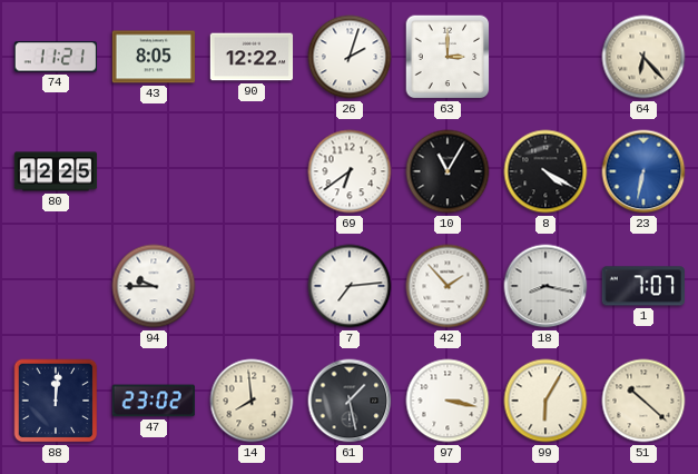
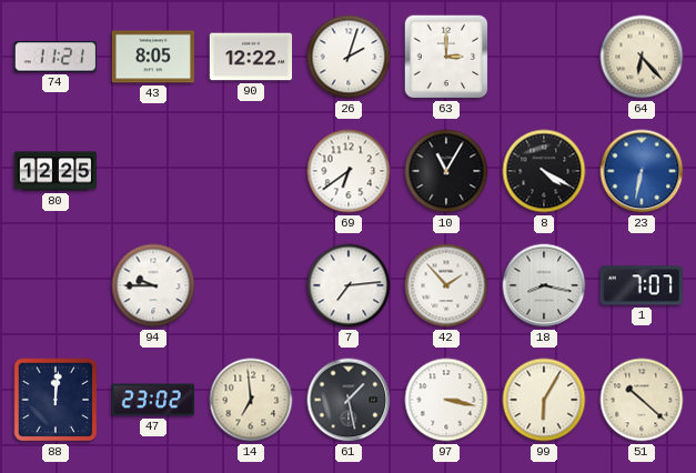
14: 7:59 -> 6:59 (251, 400)
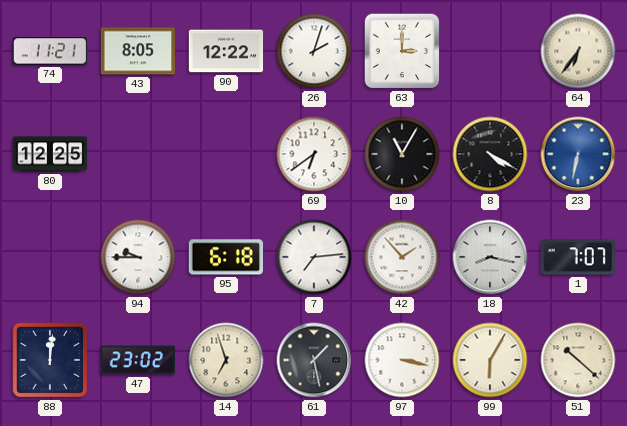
64: 6:23 -> 6:36 (578, 51)
95: none -> 6:18 (225, 257)
14: 6:59 -> 6:57 (226, 360)
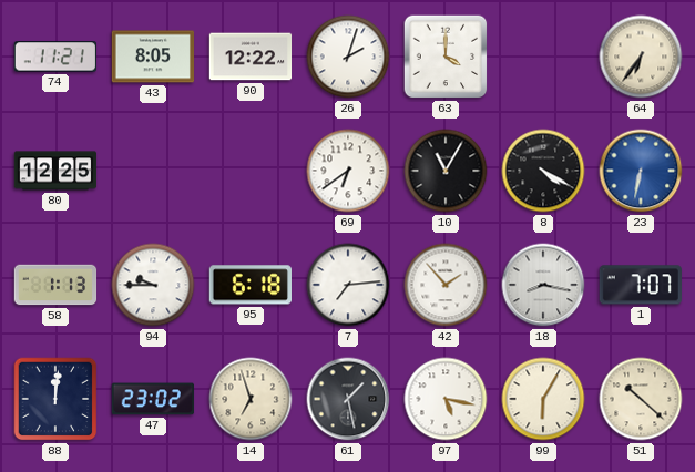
63: 3:00 -> 4:00 (446, 57)
58: none -> 1:13 (55, 285)
97: 3:17 -> 5:17 (446, 399)
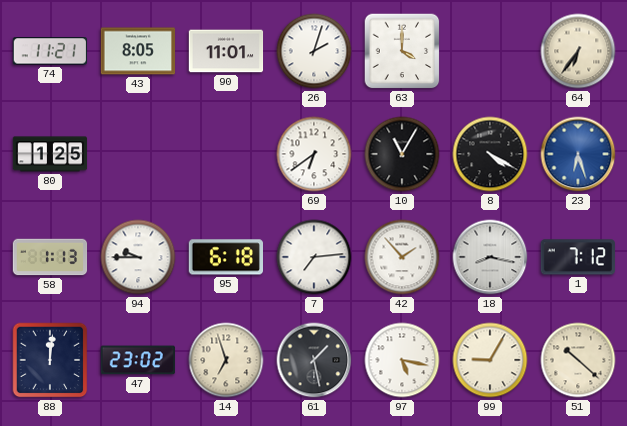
90: 12:22 -> 11:01 (226, 51)
80: 12:25 -> 1:25 (50, 154)
23: 6:32 -> 6:27 (578, 154)
1: 7:07 -> 7:12 (578, 257)
99: 6:05 -> 9:05 (490, 360)
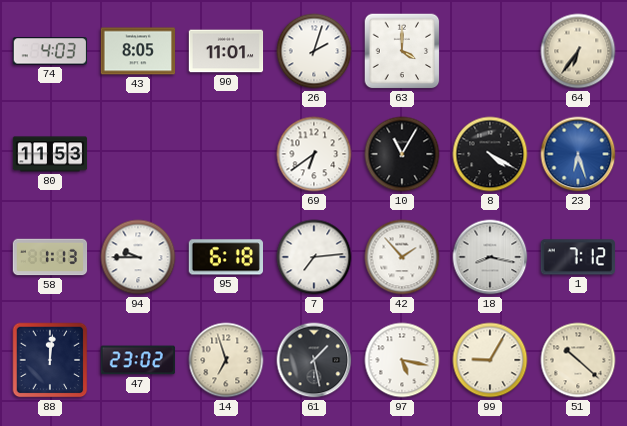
74: 11:21 -> 4:03 (49, 51)
80: 1:25 -> 11:53 (50, 154)
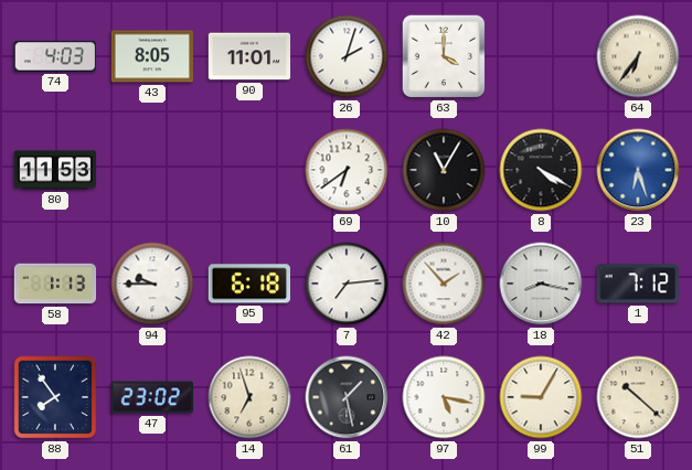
88: 12:01 -> 7:54 (55, 397)
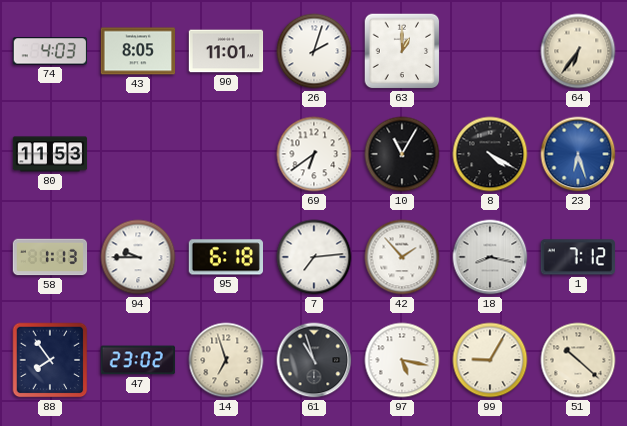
63: 4:00 -> 1:00 (402, 51)
61: 1:28 -> 10:57 (314, 360)
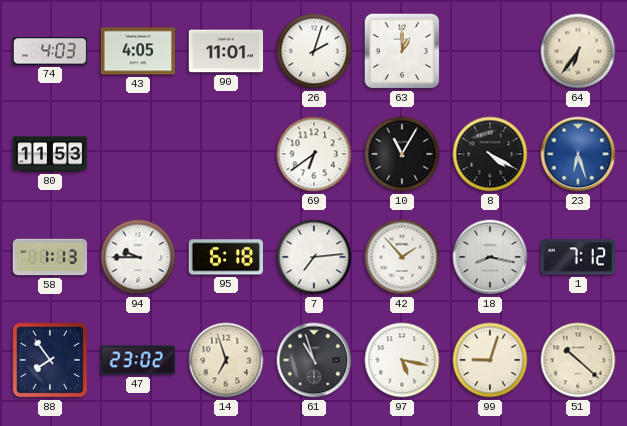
43: 8:05 -> 4:05 (138, 51)
99: 9:05 -> 9:03 (490, 360)
